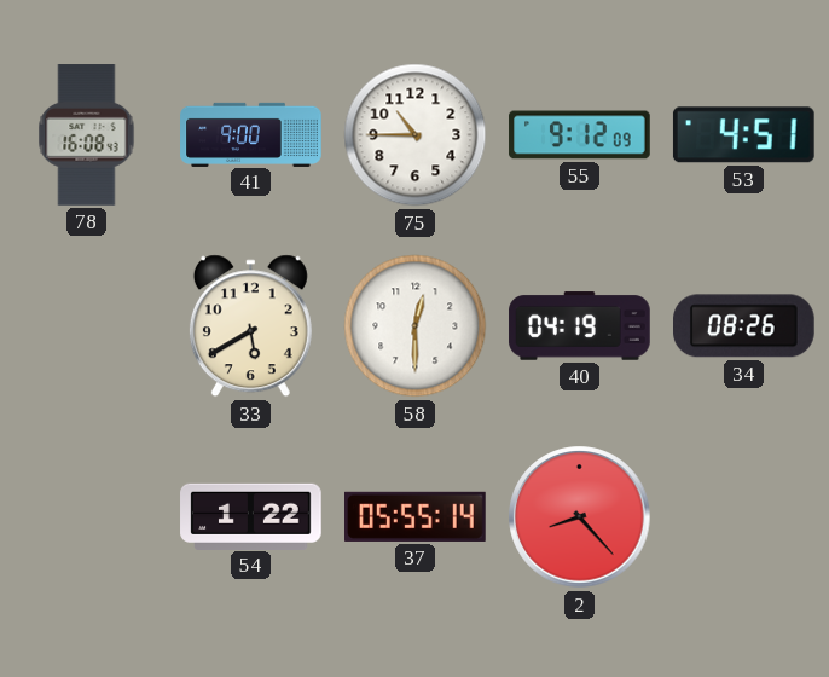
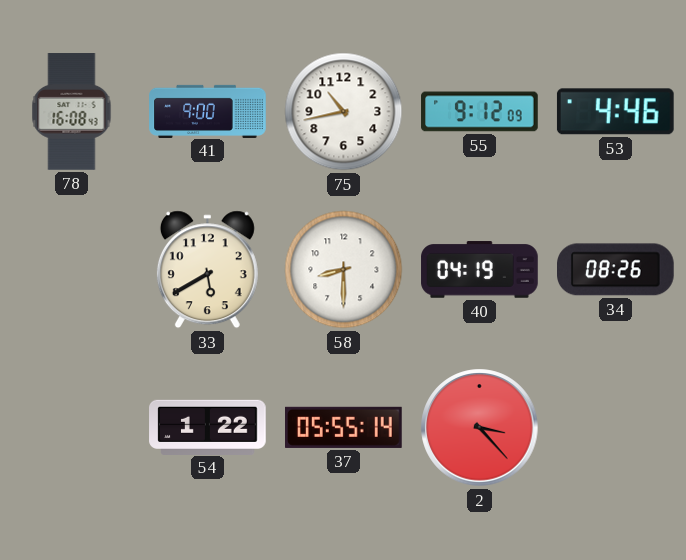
75: 10:45 -> 10:43 (344, 112)
53: 4:51 -> 4:46 (615, 112)
58: 12:30 -> 8:30 (344, 270)
2: 8:23 -> 3:23 (480, 428)
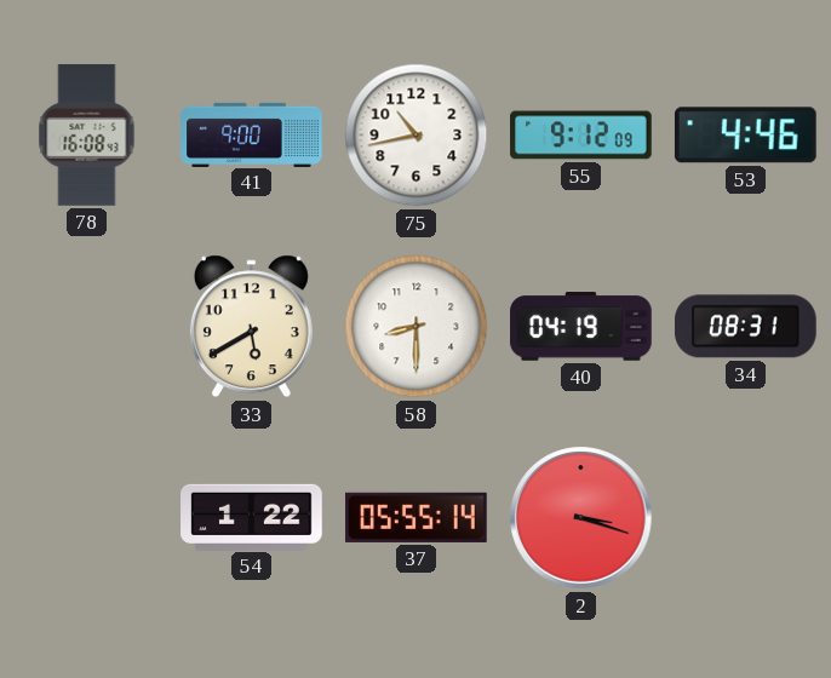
34: 08:26 -> 08:31 (746, 327)
2: 3:23 -> 3:18 (581, 518)
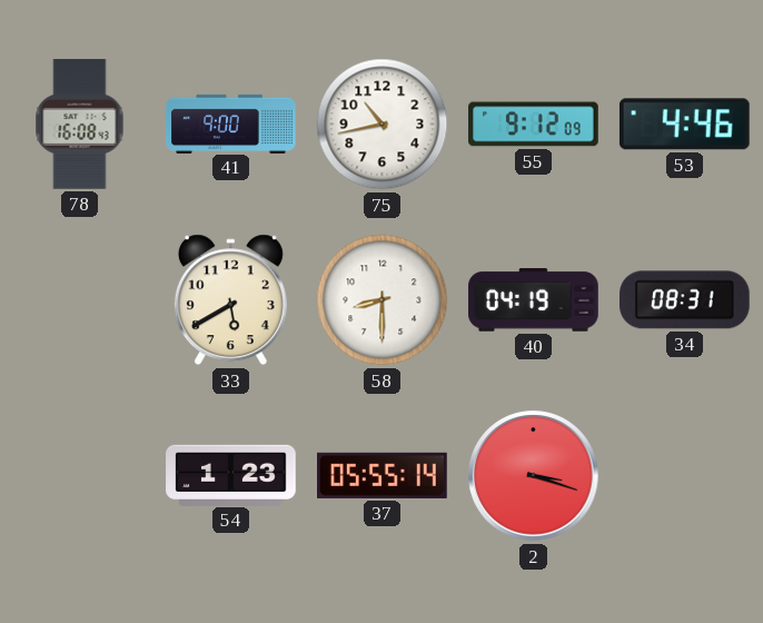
54: 1:22 -> 1:23 (231, 475)
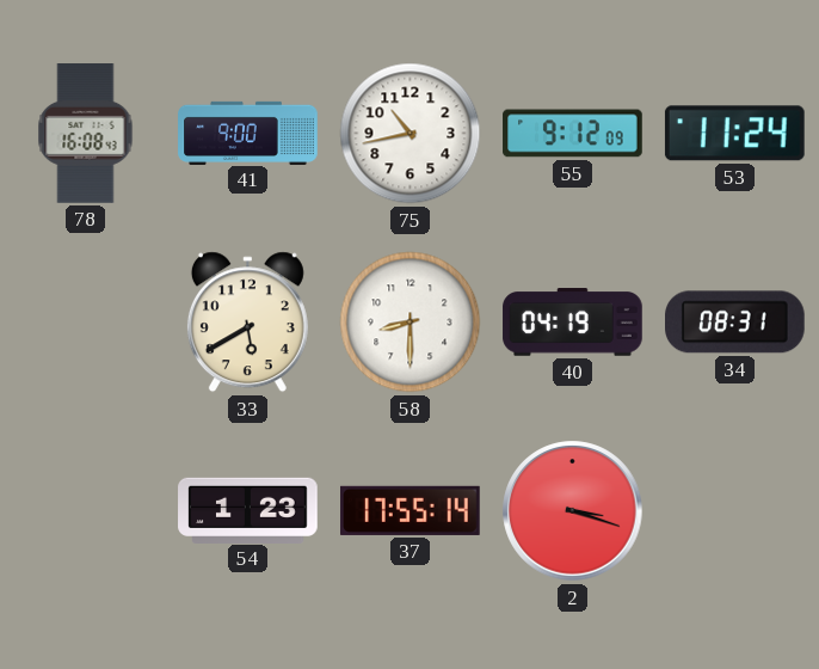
53: 4:46 -> 11:24 (734, 134)
37: 05:55 -> 17:55 (411, 510)
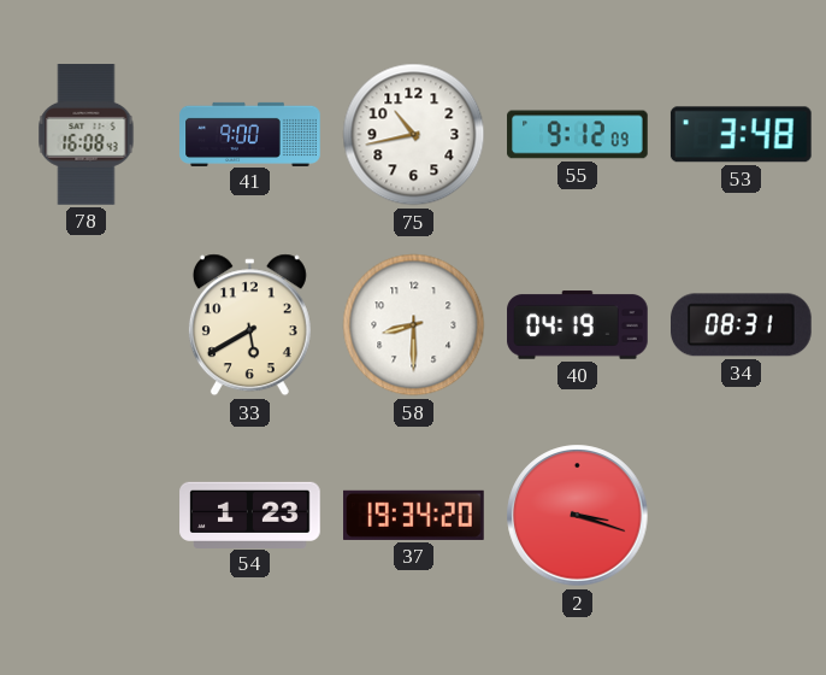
53: 11:24 -> 3:48 (741, 135)
37: 17:55 -> 19:34 (414, 515)
